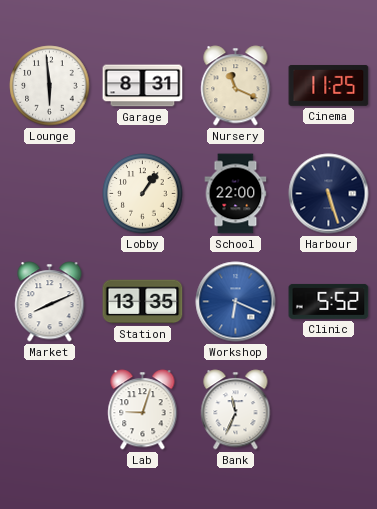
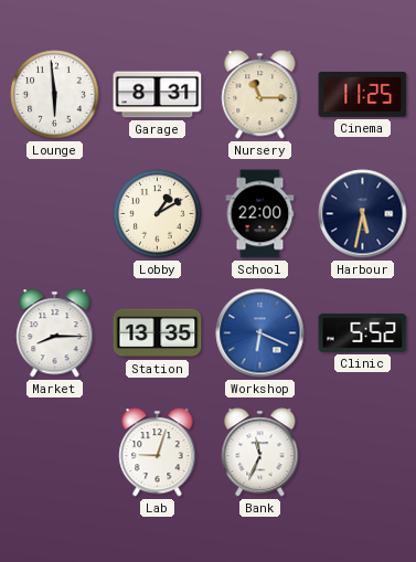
Nursery: 11:19 -> 11:15 (260, 95)
Lobby: 1:06 -> 1:10 (158, 214)
Harbour: 5:27 -> 5:32 (363, 214)
Market: 8:11 -> 8:15 (55, 333)
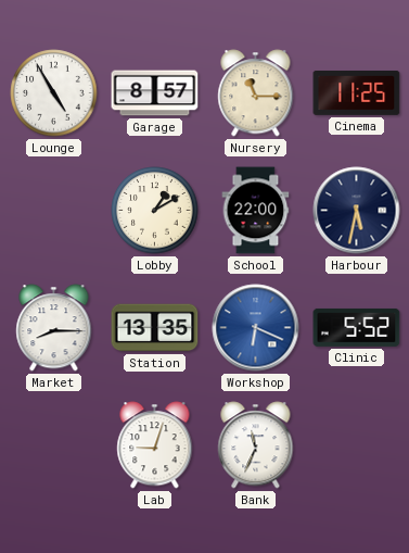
Lounge: 5:59 -> 4:55 (54, 93)
Garage: 8:31 -> 8:57 (155, 93)
